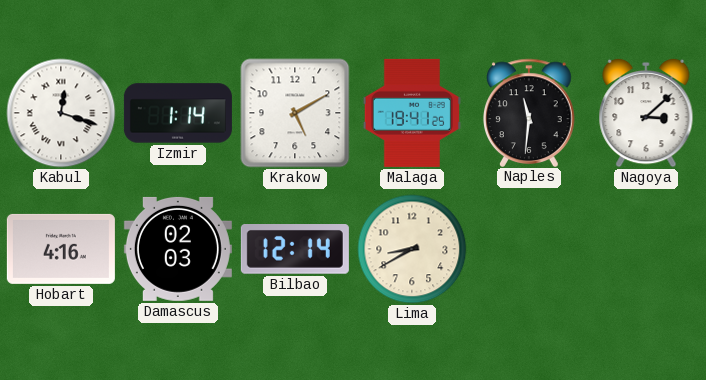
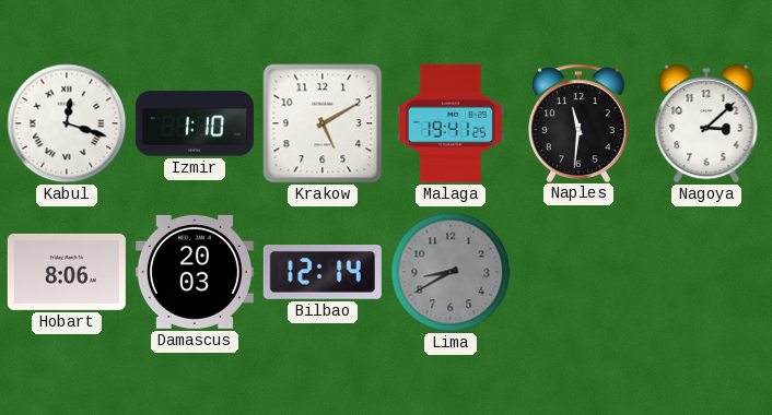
Izmir: 1:14 -> 1:10 (195, 123)
Hobart: 4:16 -> 8:06 (67, 272)
Damascus: 02:03 -> 20:03 (195, 272)
Lima dial: cream -> grey (451, 272)
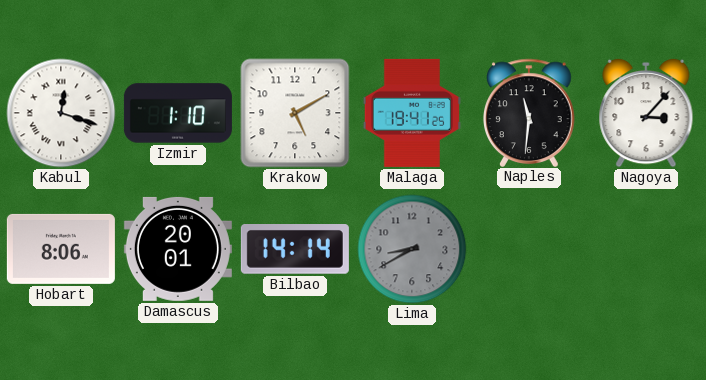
Nagoya: 3:08 -> 3:07 (646, 113)
Damascus: 20:03 -> 20:01 (178, 249)
Bilbao: 12:14 -> 14:14 (295, 250)
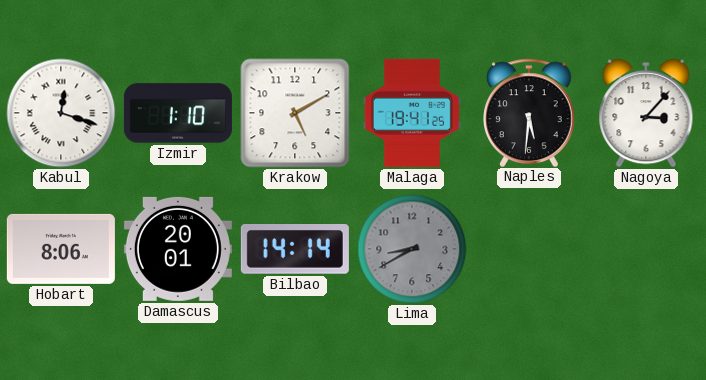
Naples: 11:31 -> 5:31 (530, 112)
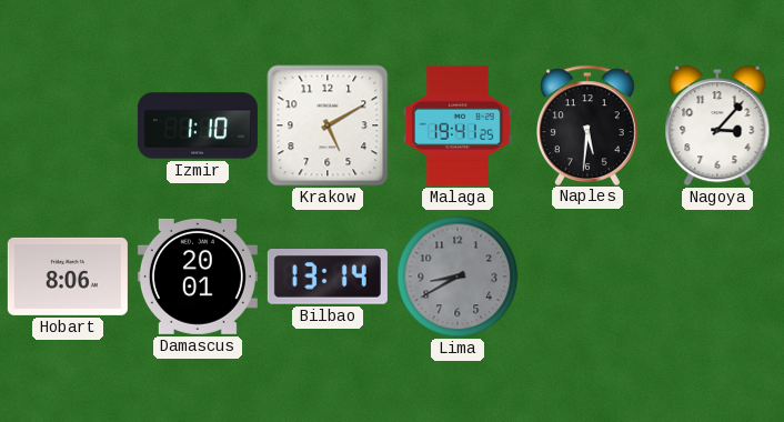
Kabul: 12:18 -> none (61, 113)
Bilbao: 14:14 -> 13:14 (328, 278)
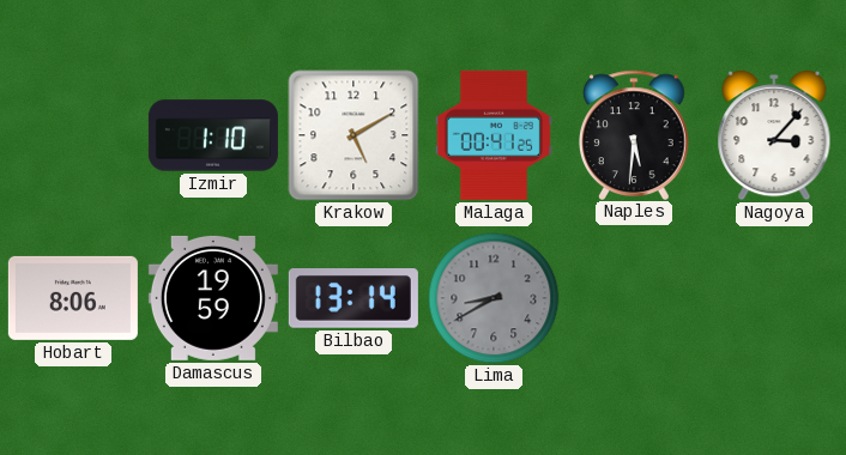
Malaga: 19:41 -> 00:41 (494, 135)
Damascus: 20:01 -> 19:59 (213, 298)
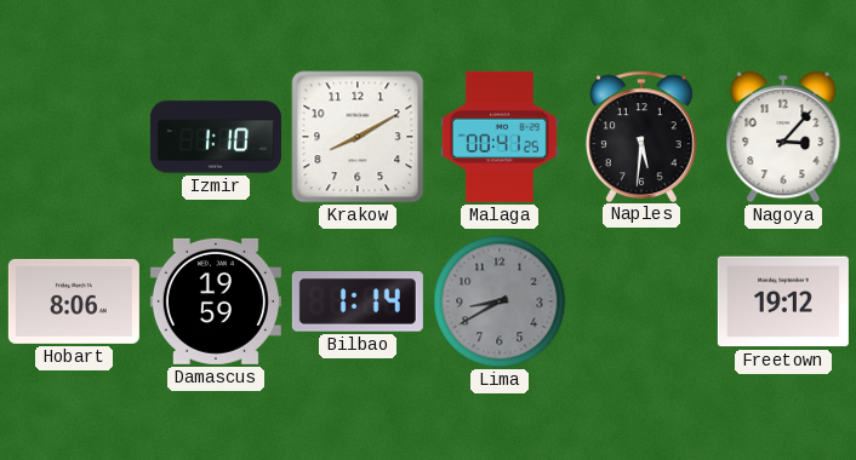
Krakow: 5:10 -> 8:10 (358, 137)
Bilbao: 13:14 -> 1:14 (358, 303)
Freetown: none -> 19:12 (783, 301)
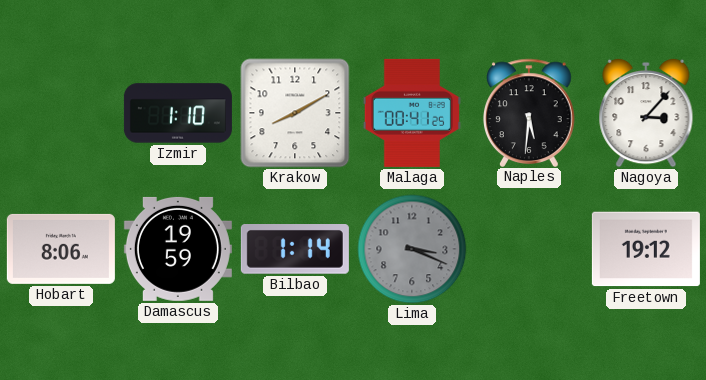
Lima: 8:40 -> 3:19 (412, 249)
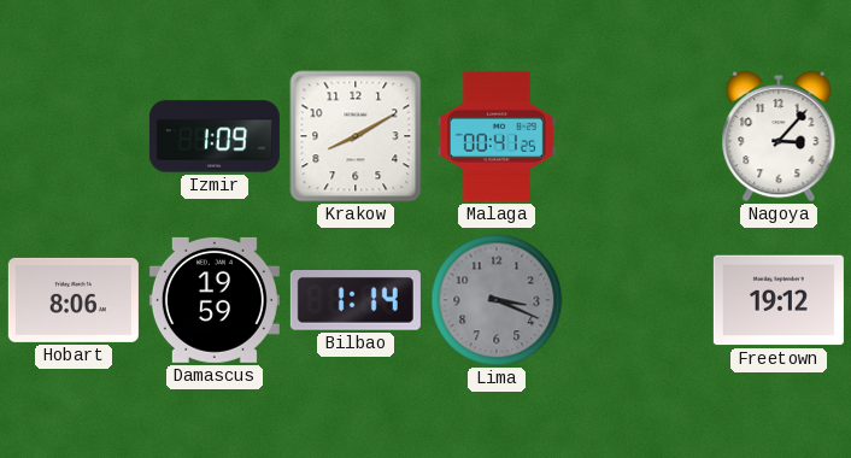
Izmir: 1:10 -> 1:09 (215, 136)
Naples: 5:31 -> none (530, 112)
